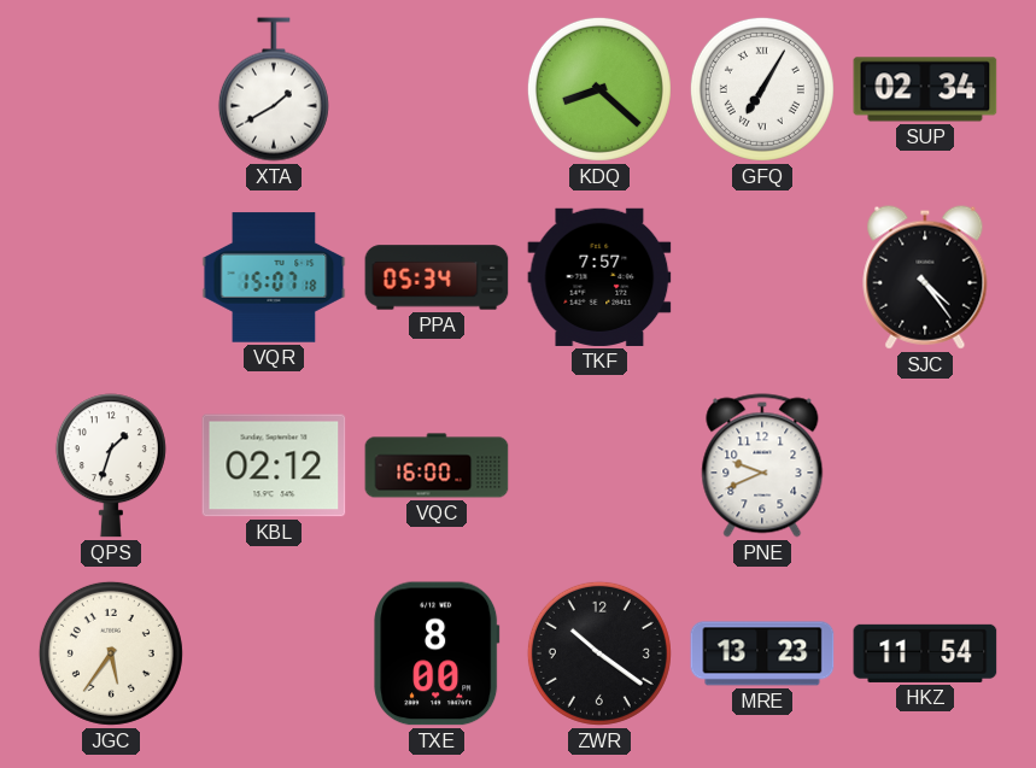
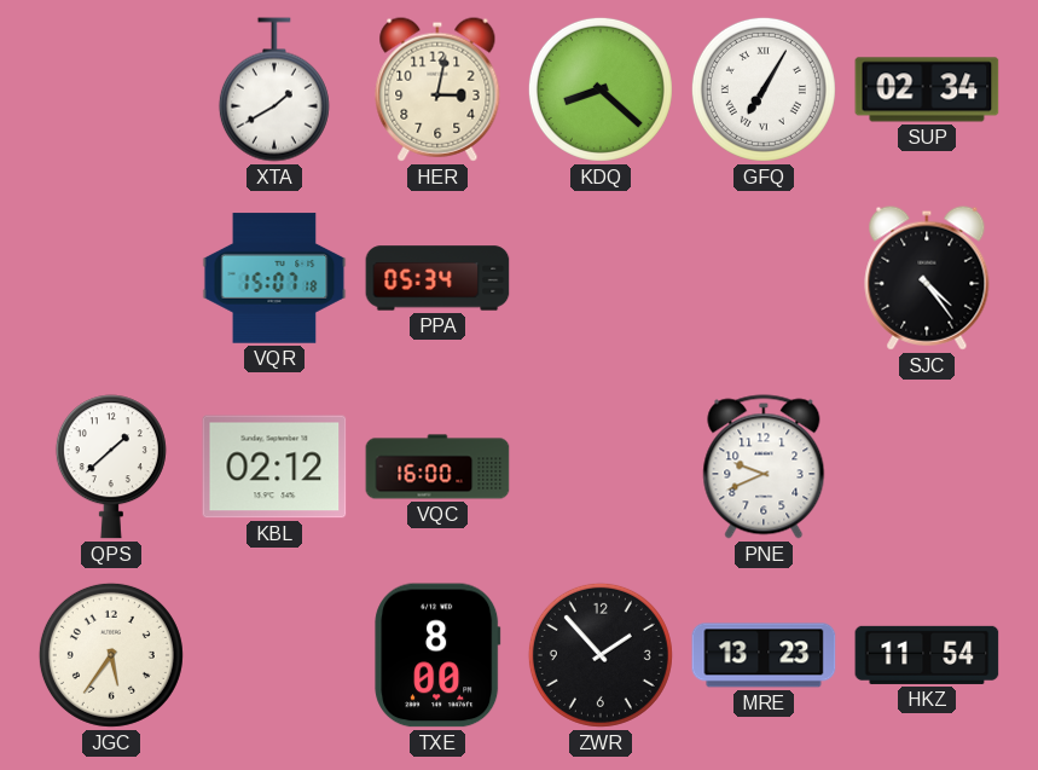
HER: none -> 3:02 (437, 89)
TKF: 7:57 -> none (599, 277)
QPS: 1:33 -> 1:38 (111, 467)
ZWR: 10:21 -> 1:53 (601, 655)
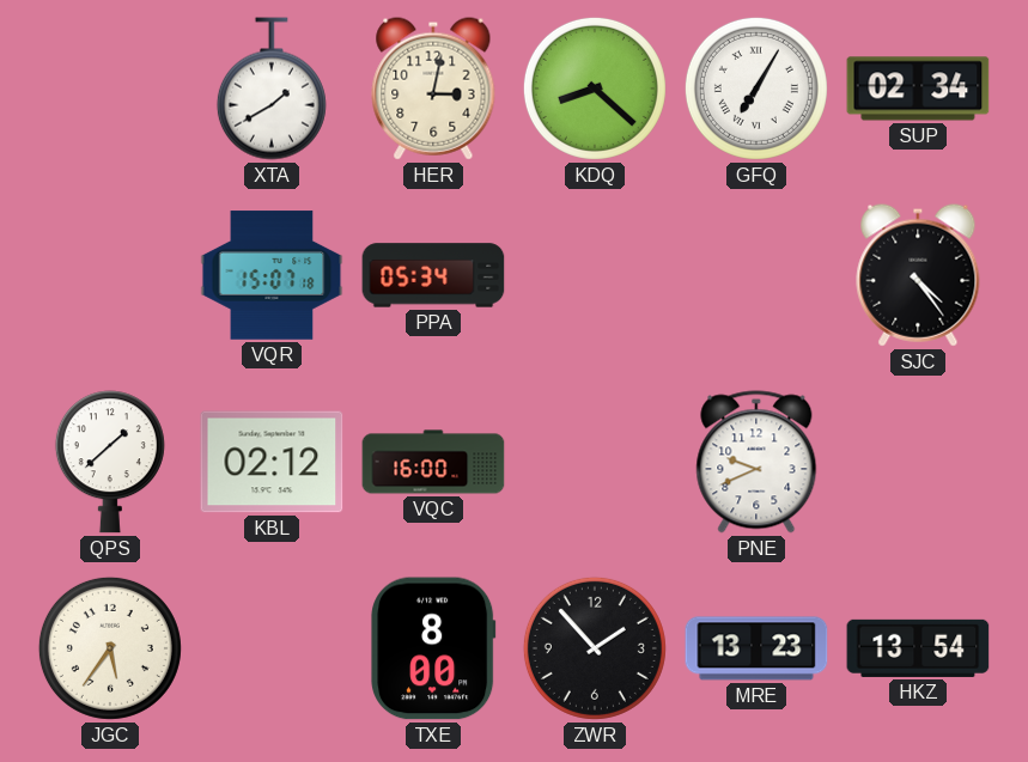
HKZ: 11:54 -> 13:54 (918, 648)
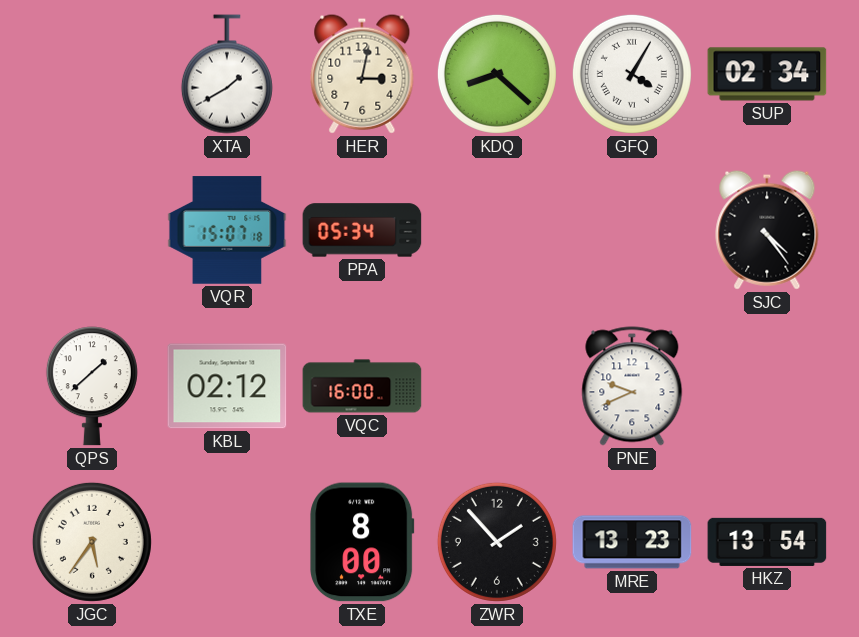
GFQ: 7:05 -> 4:05 (632, 74)
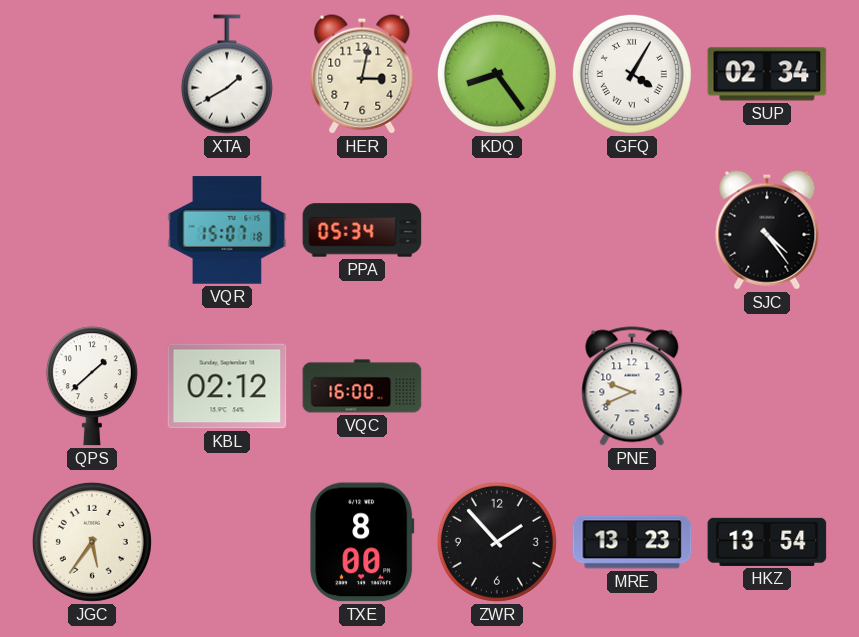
KDQ: 8:22 -> 8:24 (497, 74)
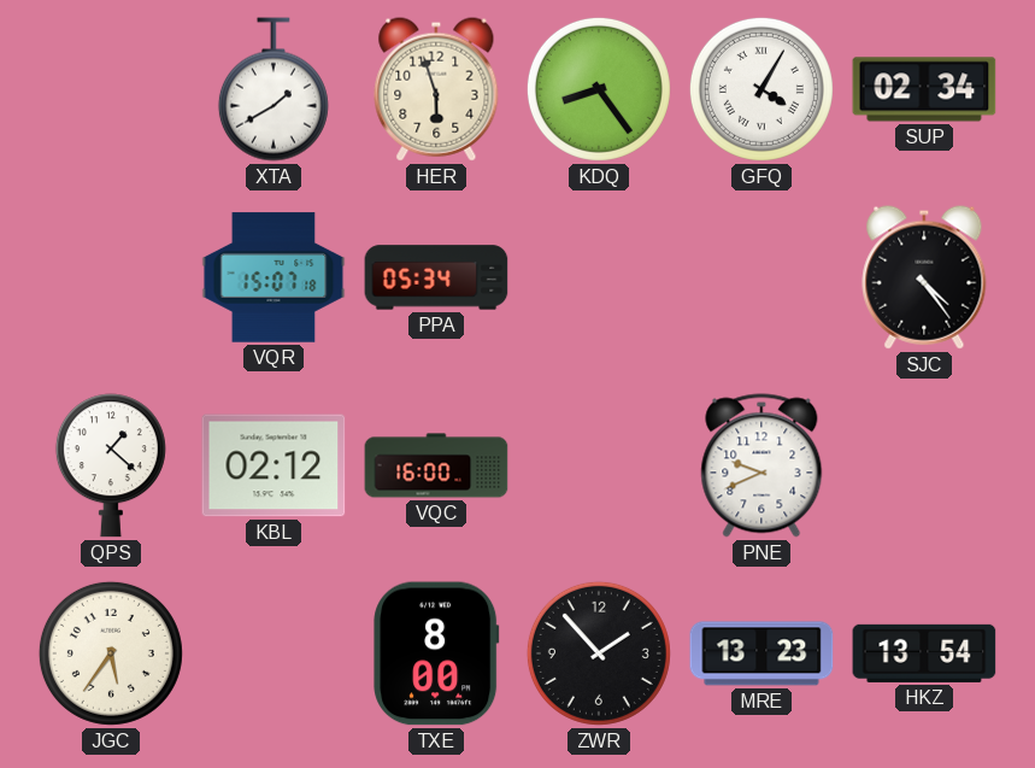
HER: 3:02 -> 5:57 (436, 89)
QPS: 1:38 -> 1:22 (111, 465)
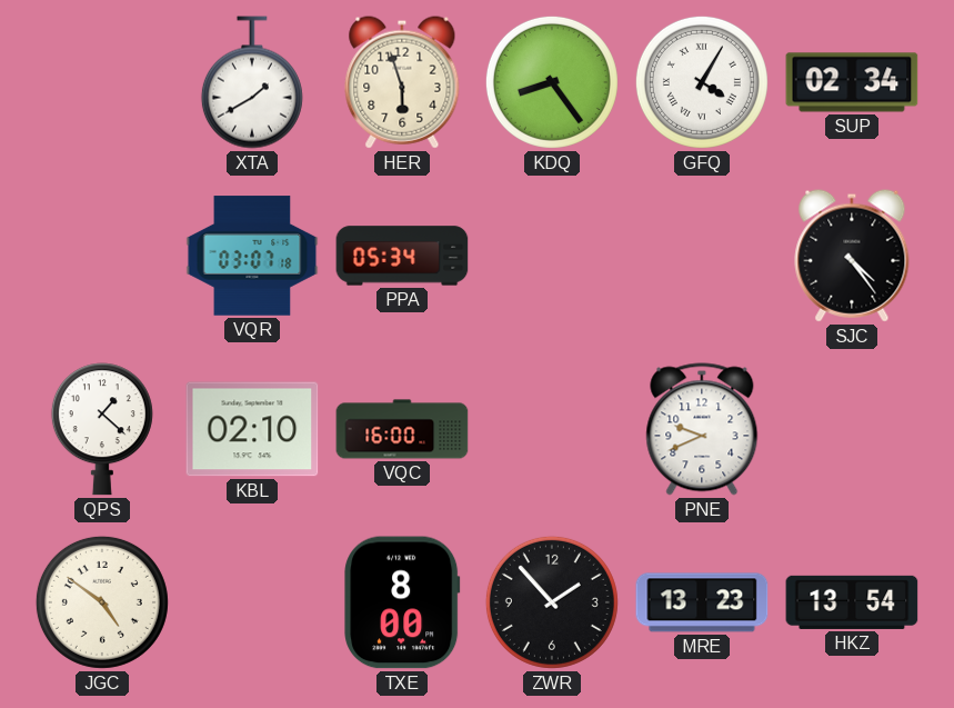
VQR: 15:07 -> 03:07 (252, 256)
KBL: 02:12 -> 02:10 (252, 429)
JGC: 5:36 -> 4:51 (102, 602)
